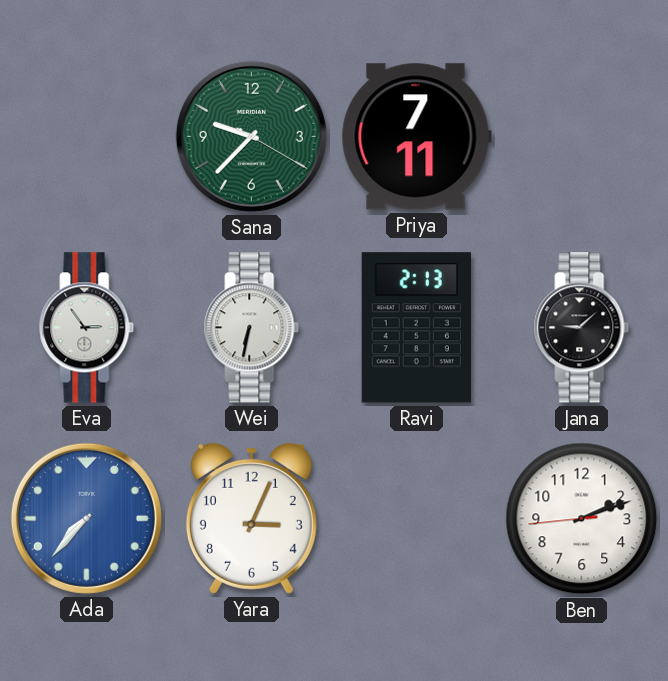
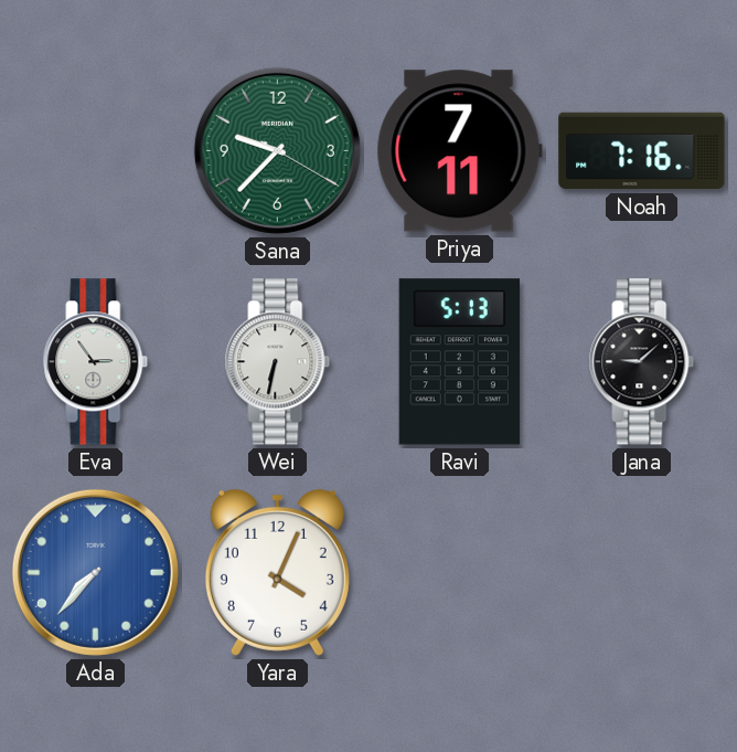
Noah: none -> 7:16 (642, 151)
Ravi: 2:13 -> 5:13 (459, 362)
Yara: 3:04 -> 4:04 (277, 572)
Ben: 2:11 -> none (582, 519)
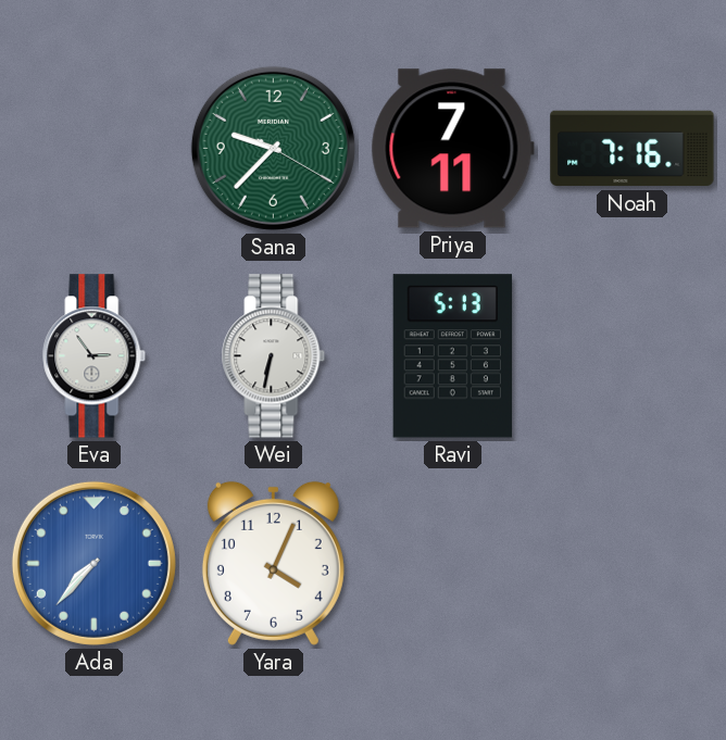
Jana: 9:08 -> none (642, 362)
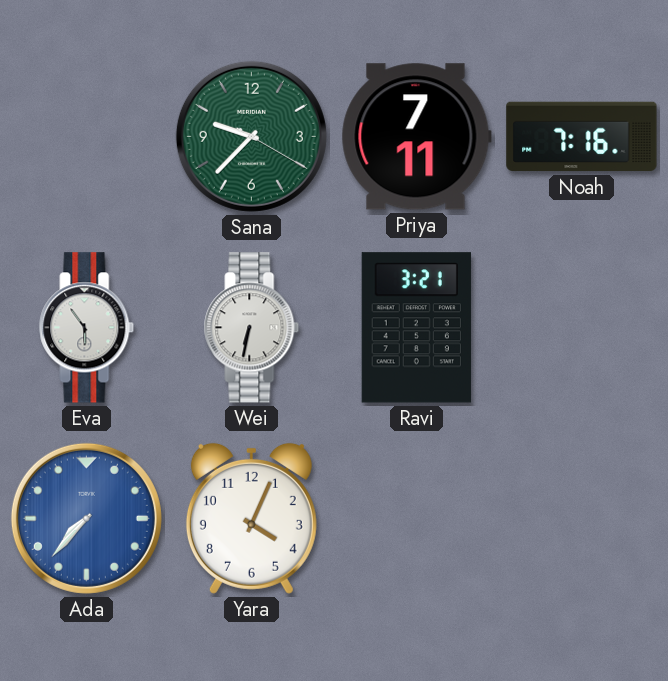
Eva: 2:54 -> 5:54 (87, 328)
Ravi: 5:13 -> 3:21 (416, 328)
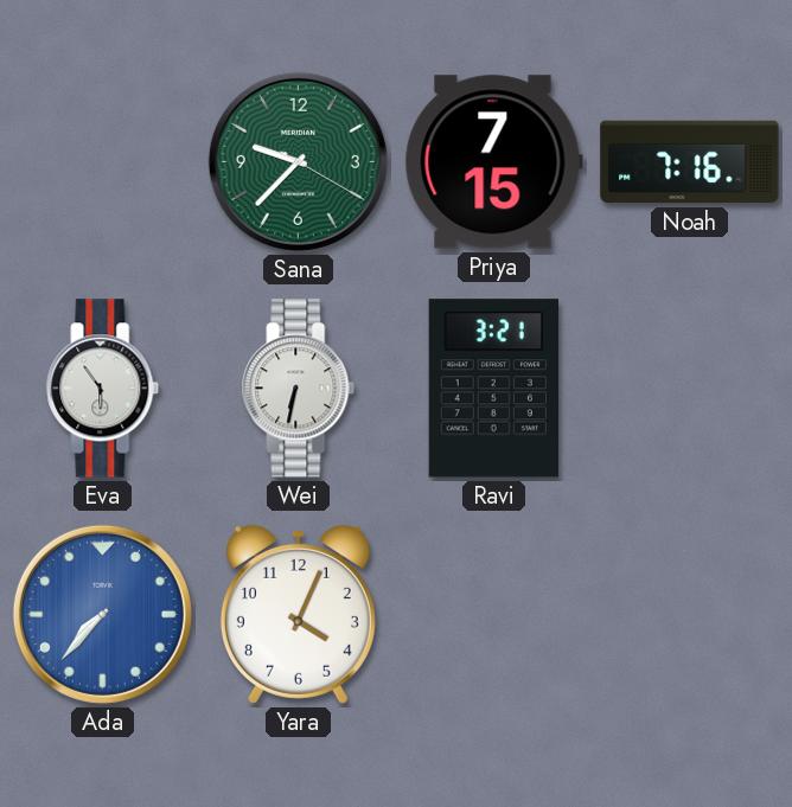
Priya: 7:11 -> 7:15 (493, 162)
